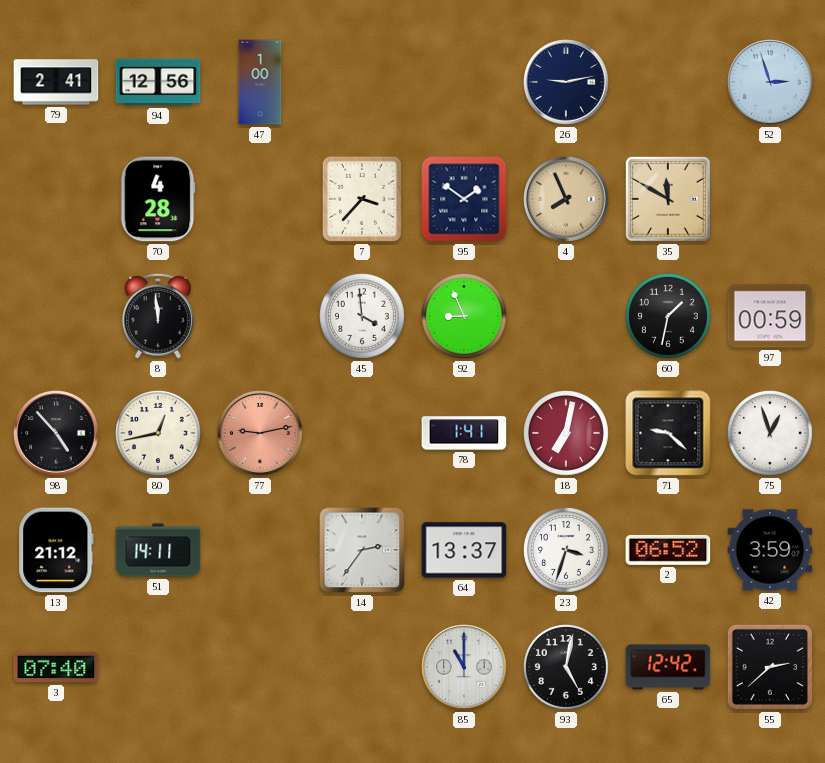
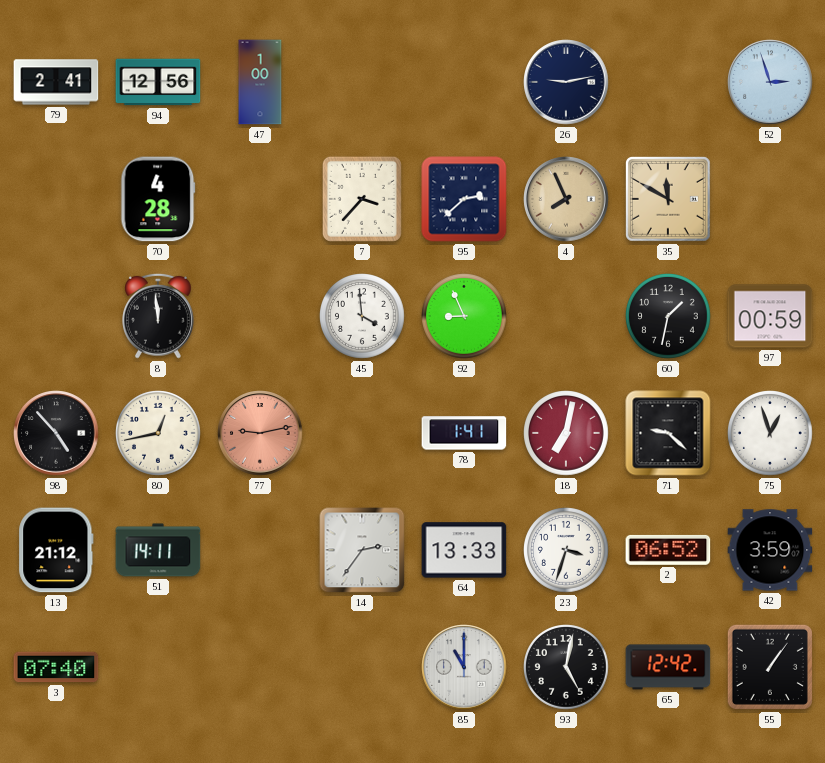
95: 1:51 -> 2:38 (464, 199)
64: 13:37 -> 13:33 (464, 550)
55: 2:38 -> 1:06 (770, 667)
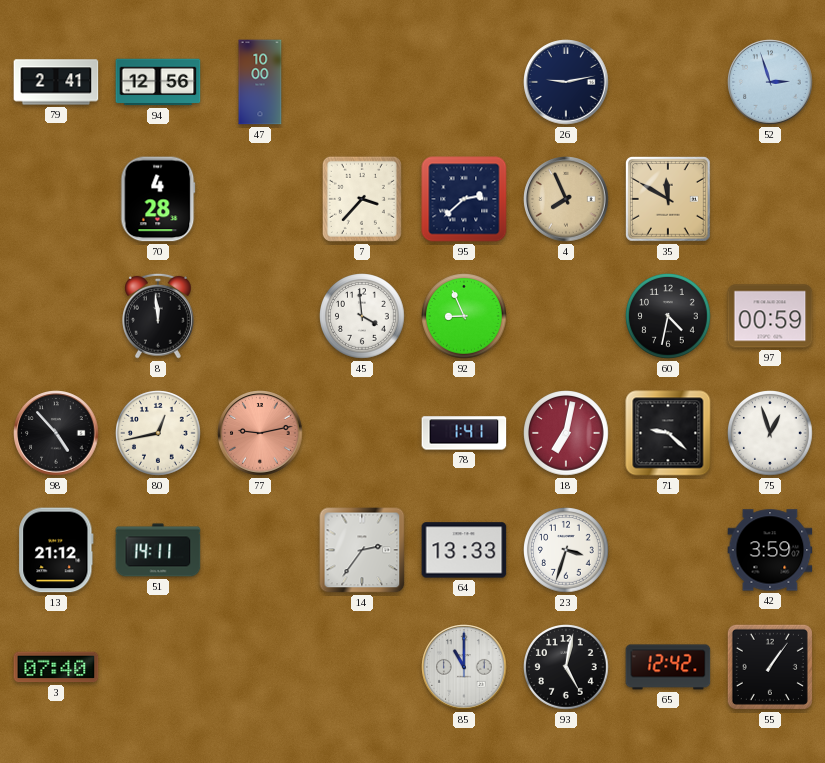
47: 1:00 -> 10:00 (260, 82)
60: 1:32 -> 4:32 (669, 317)
2: 06:52 -> none (668, 550)
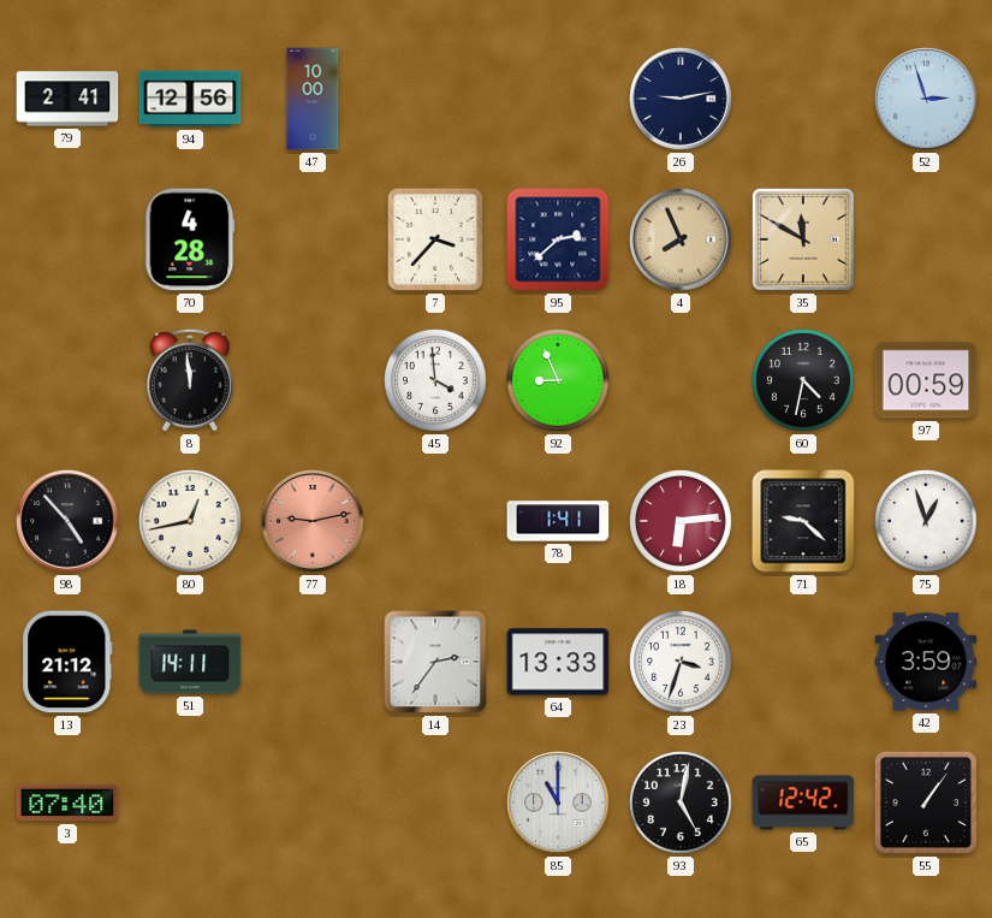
18: 7:02 -> 6:14 (682, 522)
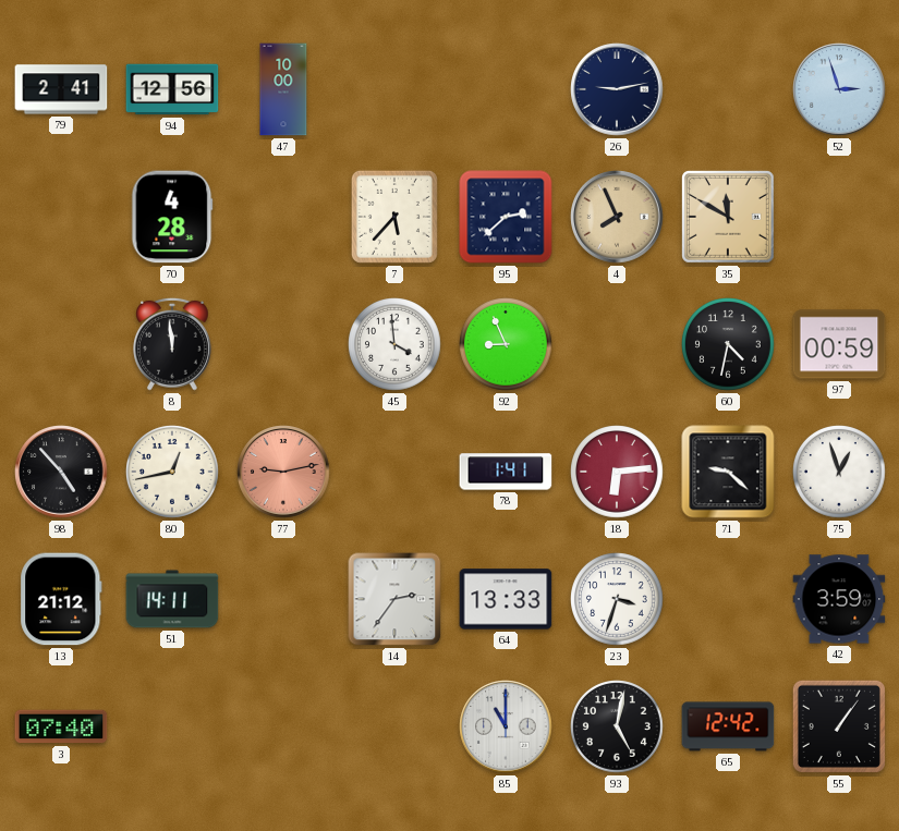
7: 3:37 -> 5:37 (394, 217)
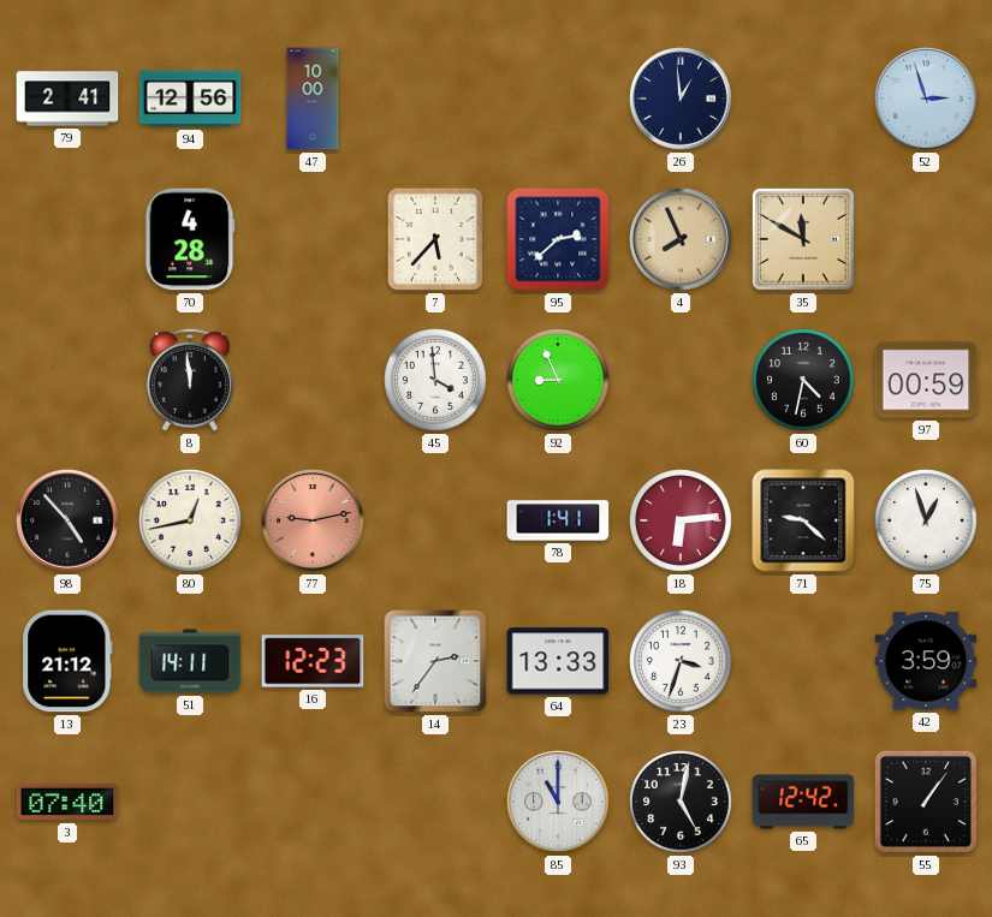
26: 9:13 -> 12:59 (681, 99)
16: none -> 12:23 (313, 661)
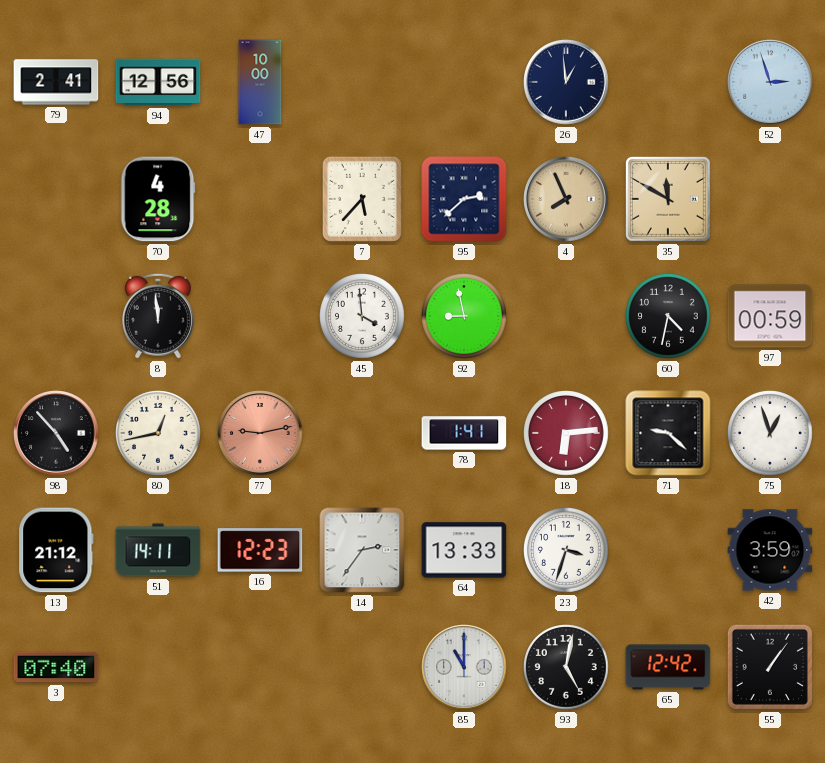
92: 8:56 -> 8:58 (465, 317)
